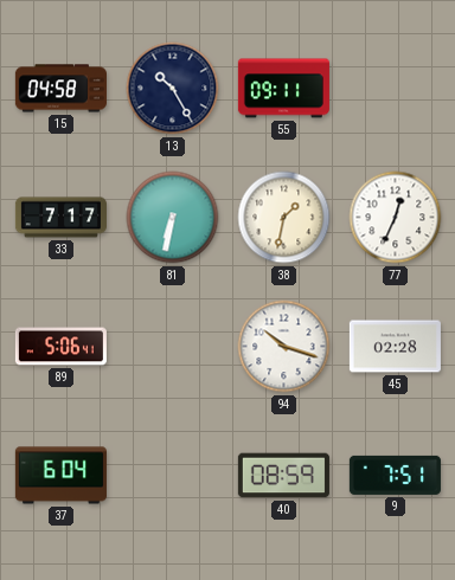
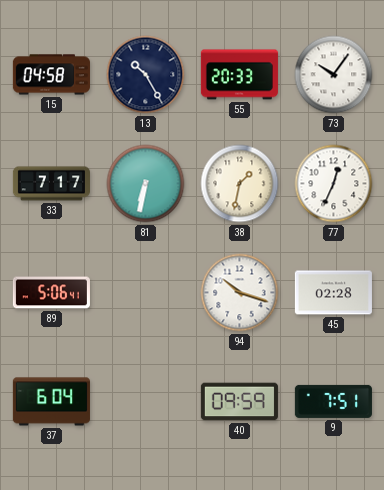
55: 09:11 -> 20:33 (239, 75)
73: none -> 10:06 (334, 75)
40: 08:59 -> 09:59 (239, 402)
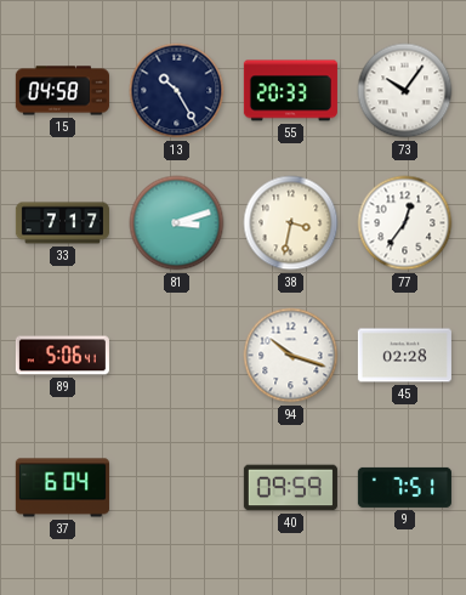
81: 6:32 -> 3:12 (177, 223)
38: 1:32 -> 3:32 (291, 223)
77: 12:34 -> 12:36 (405, 223)
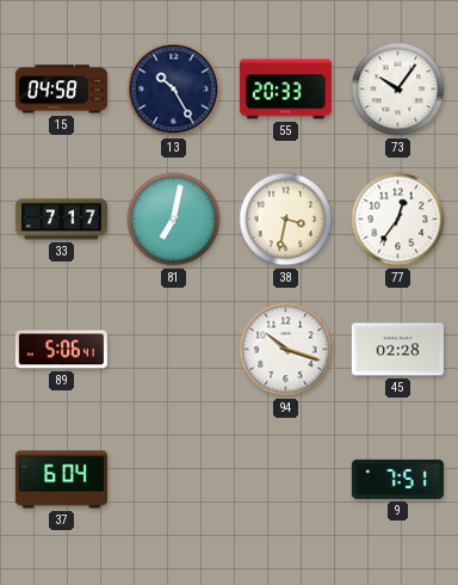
81: 3:12 -> 7:02 (174, 220)
40: 09:59 -> none (290, 488)
